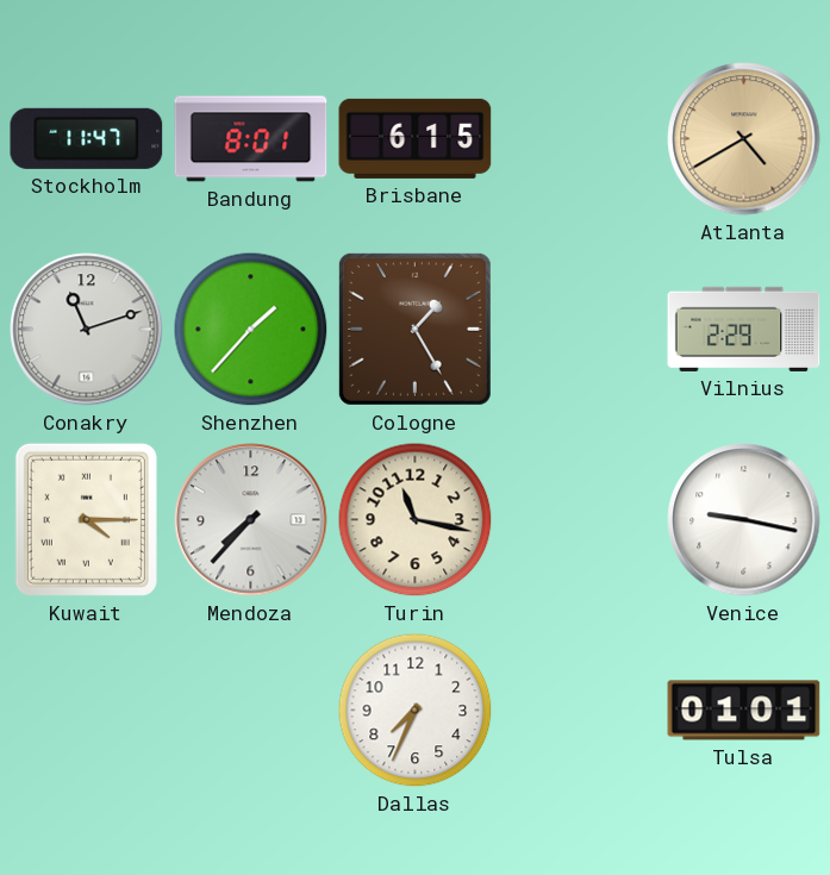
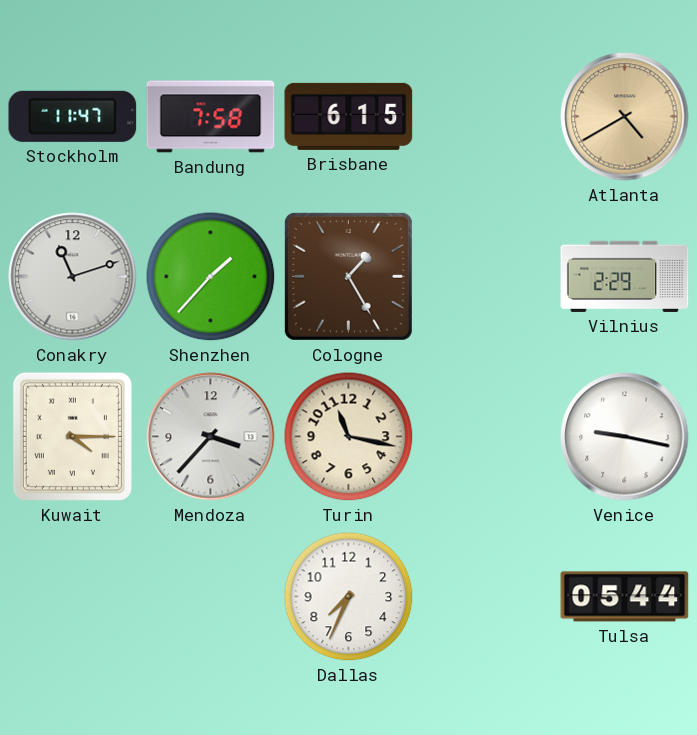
Bandung: 8:01 -> 7:58 (211, 117)
Mendoza: 7:37 -> 3:37 (211, 437)
Tulsa: 01:01 -> 05:44 (625, 597)
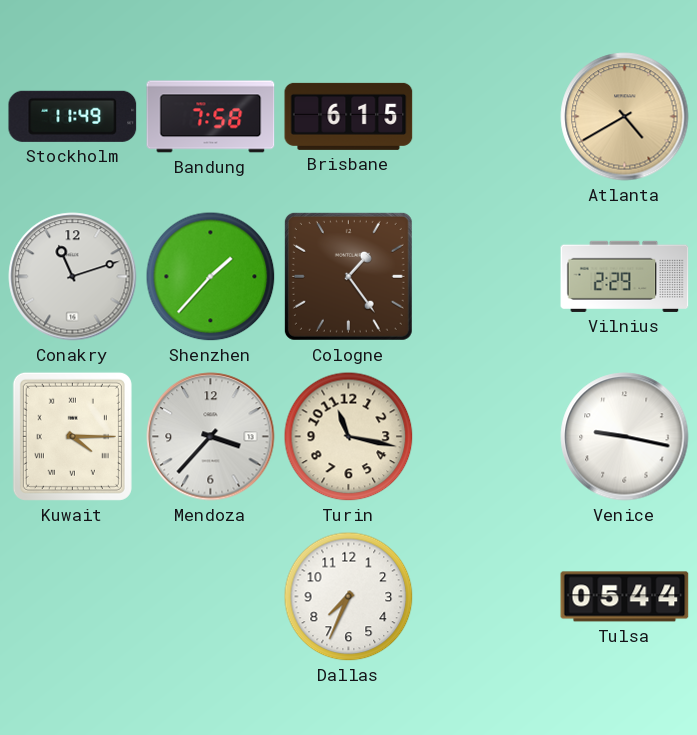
Stockholm: 11:47 -> 11:49 (73, 116)
Cologne: 1:25 -> 1:24 (348, 276)
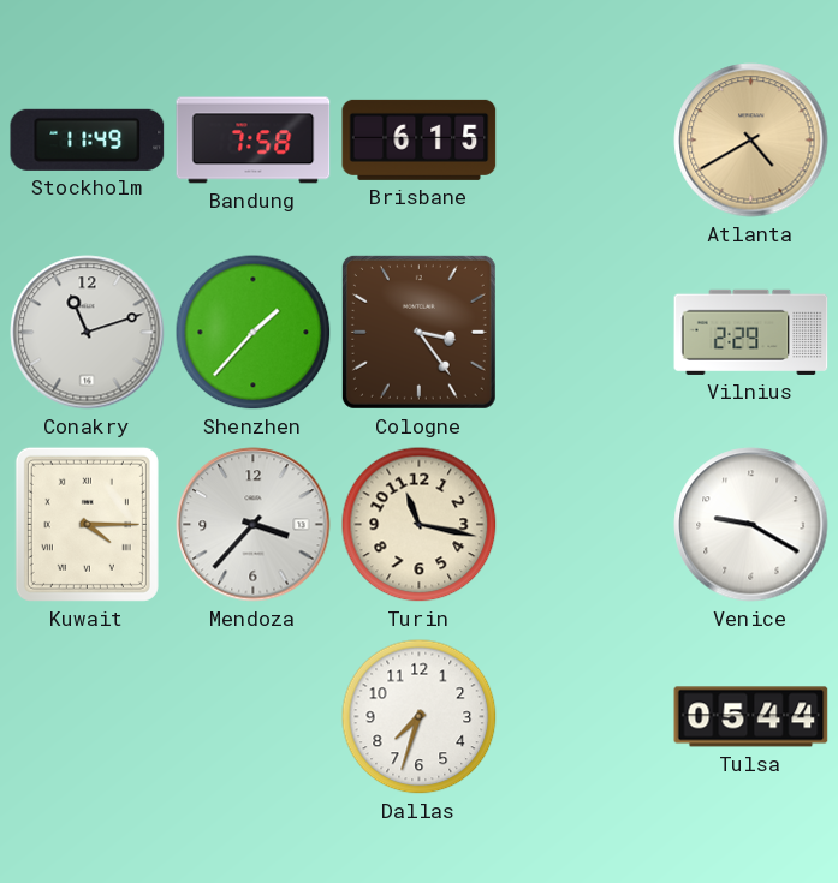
Cologne: 1:24 -> 3:24 (418, 332)
Venice: 9:17 -> 9:20 (751, 525)
Dallas: 7:34 -> 7:33 (420, 717)
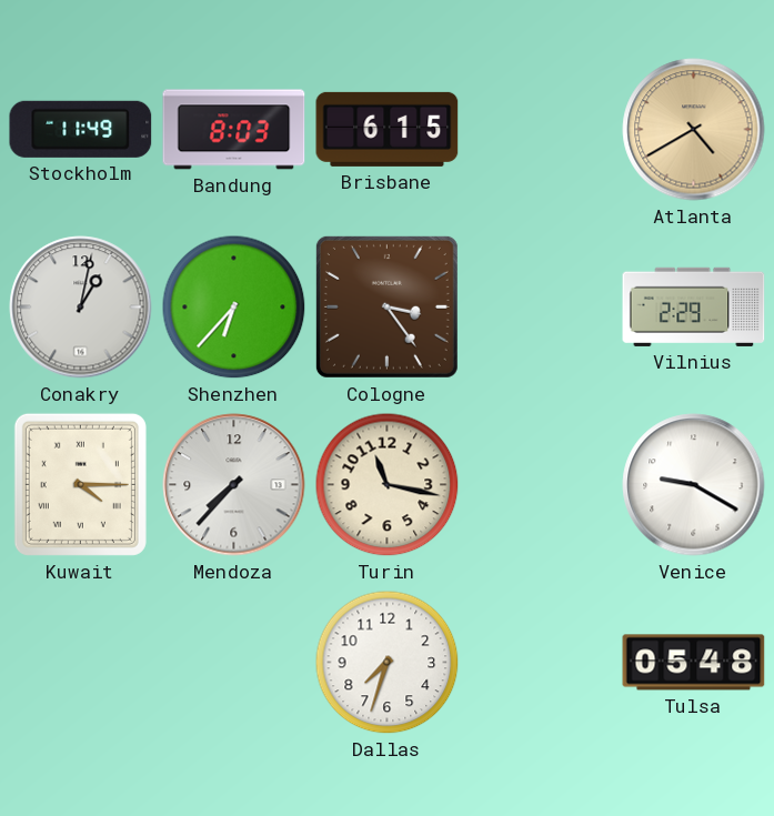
Bandung: 7:58 -> 8:03 (234, 130)
Conakry: 11:12 -> 1:02 (81, 308)
Shenzhen: 1:37 -> 6:37 (234, 308)
Mendoza: 3:37 -> 7:37 (234, 485)
Tulsa: 05:44 -> 05:48 (694, 663)
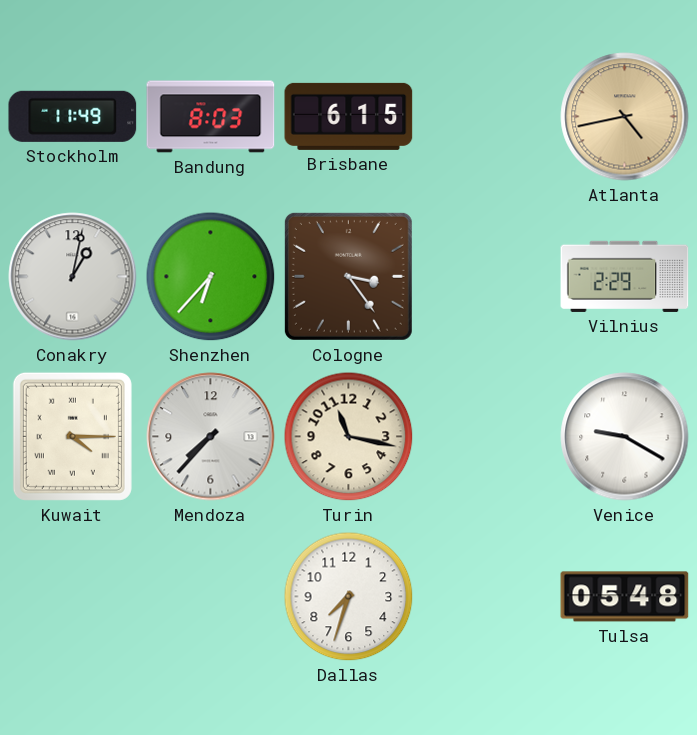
Atlanta: 4:40 -> 4:43 (625, 117)
